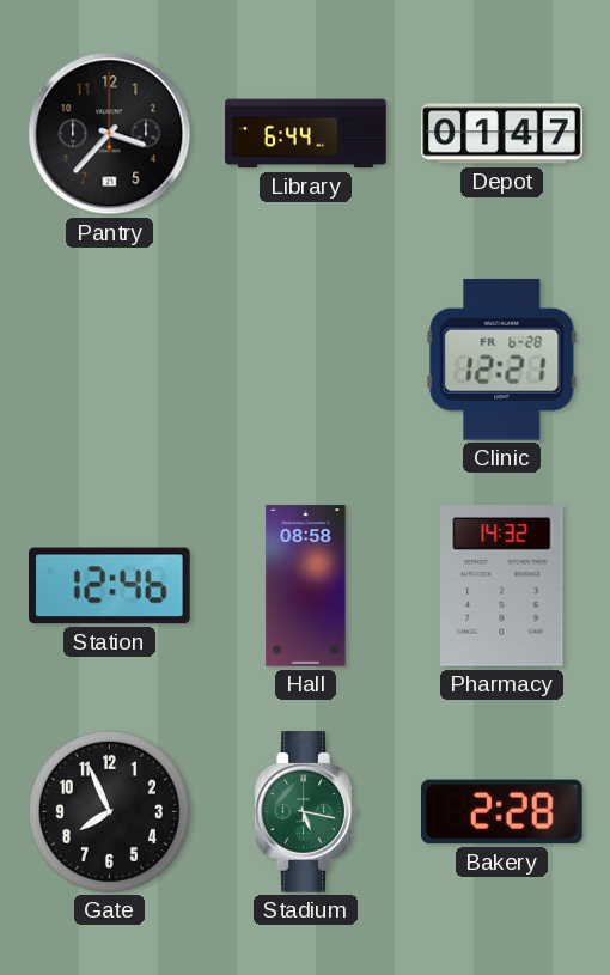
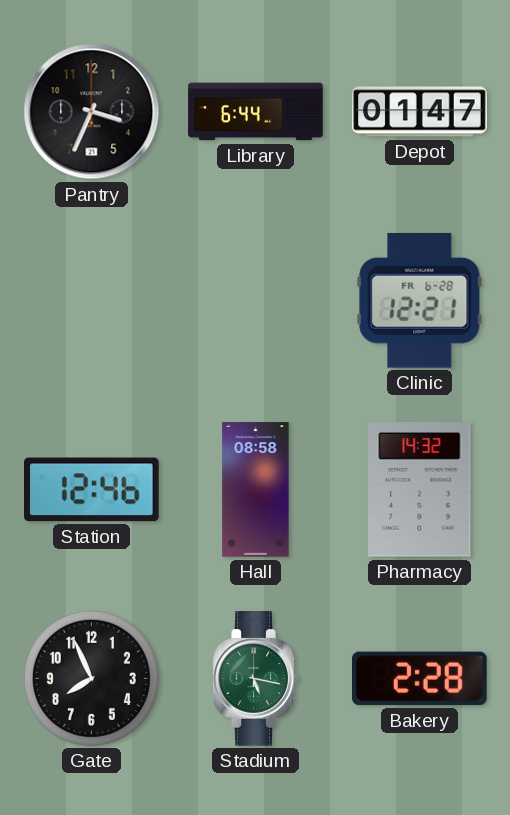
Pantry: 3:37 -> 3:34 (92, 112)
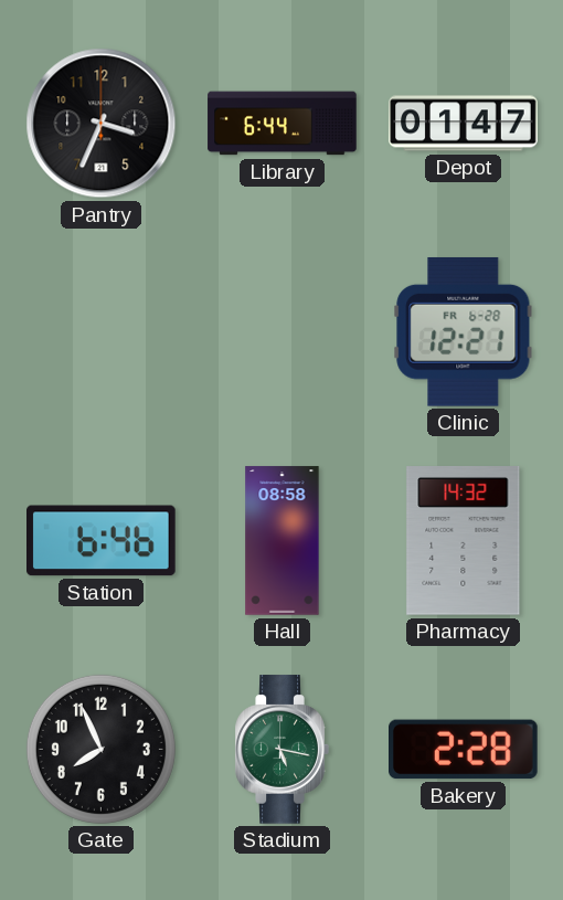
Station: 12:46 -> 6:46 (102, 541)
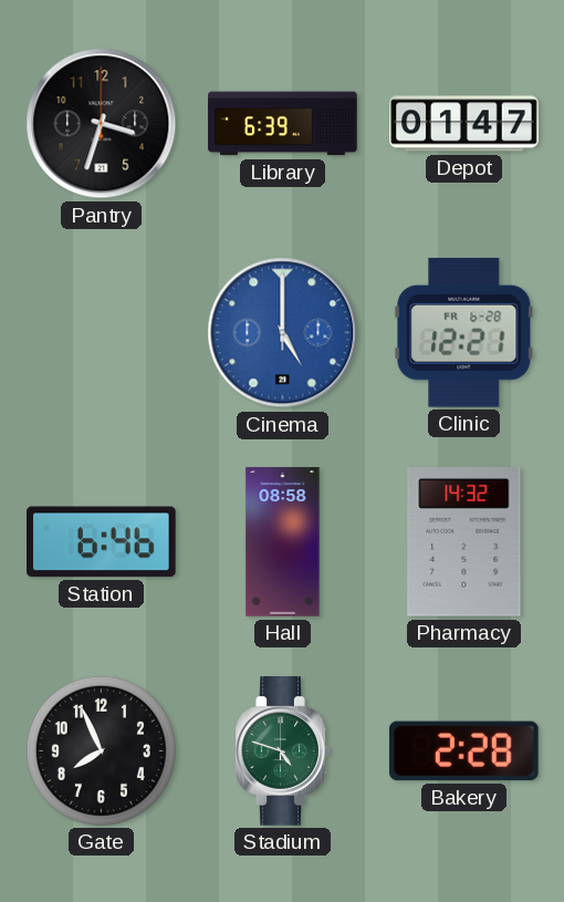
Pantry: 3:34 -> 3:33 (102, 124)
Library: 6:44 -> 6:39 (283, 124)
Cinema: none -> 5:00 (283, 333)
Stadium: 5:17 -> 4:48 (282, 751)
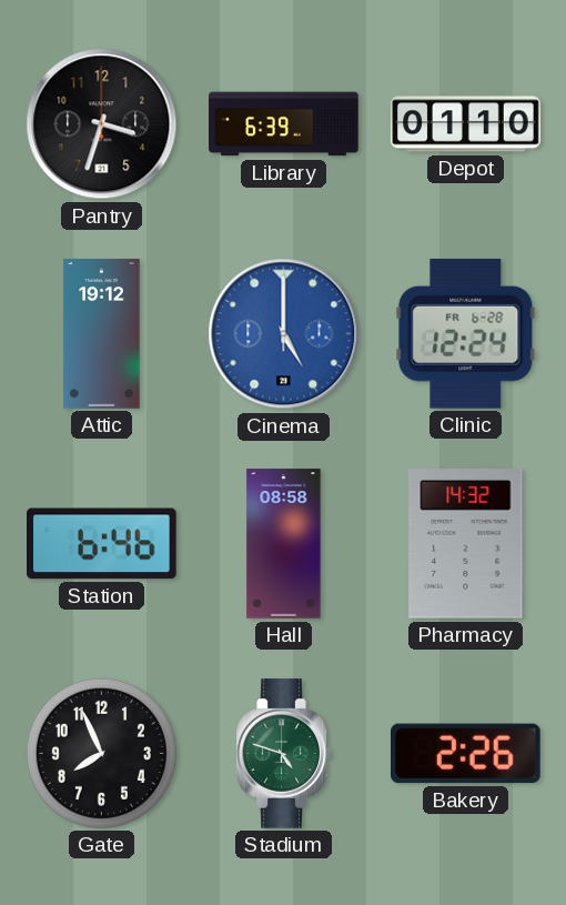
Depot: 01:47 -> 01:10 (466, 124)
Attic: none -> 19:12 (102, 334)
Clinic: 12:21 -> 12:24 (466, 333)
Bakery: 2:28 -> 2:26 (466, 754)
